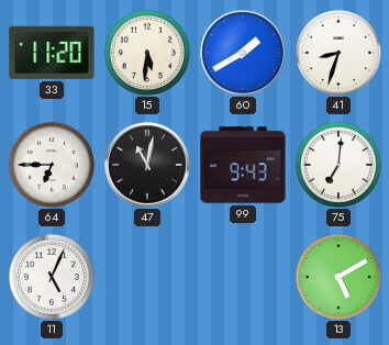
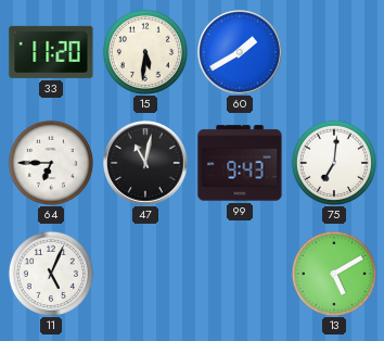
41: 8:33 -> none (338, 53)
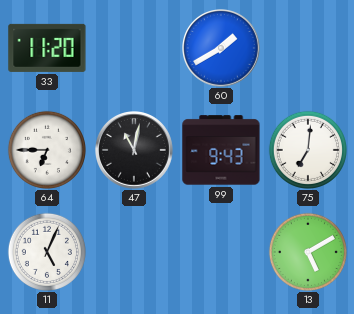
15: 5:31 -> none (145, 52)
